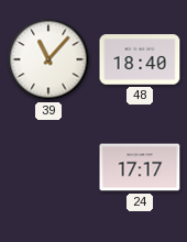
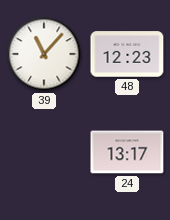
48: 18:40 -> 12:23 (127, 54)
24: 17:17 -> 13:17 (127, 152)
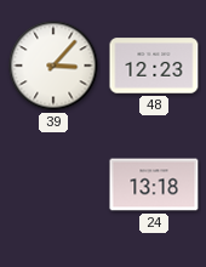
39: 11:07 -> 3:07 (53, 66)
24: 13:17 -> 13:18 (154, 184)
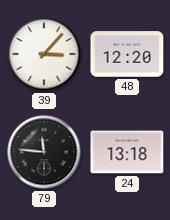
48: 12:23 -> 12:20 (127, 54)
79: none -> 11:46 (44, 152)
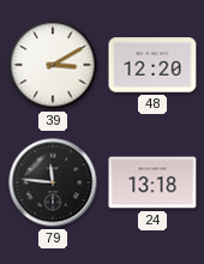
39: 3:07 -> 3:10 (53, 65)
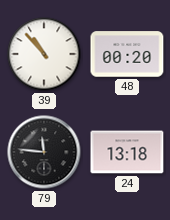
39: 3:10 -> 10:53 (44, 54)
48: 12:20 -> 00:20 (127, 54)
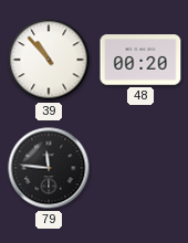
24: 13:18 -> none (127, 152)
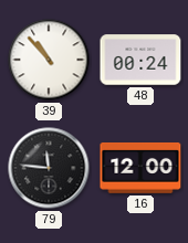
48: 00:20 -> 00:24 (140, 60)
16: none -> 12:00 (140, 168)
